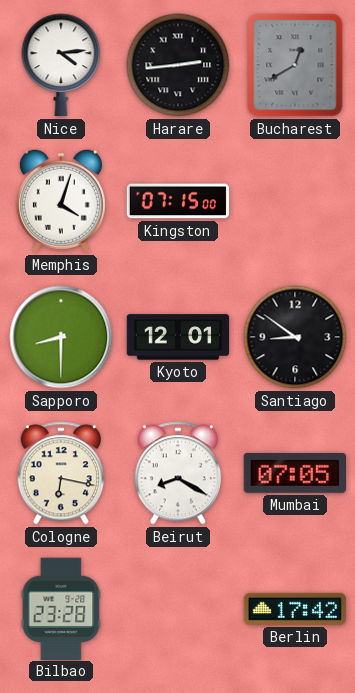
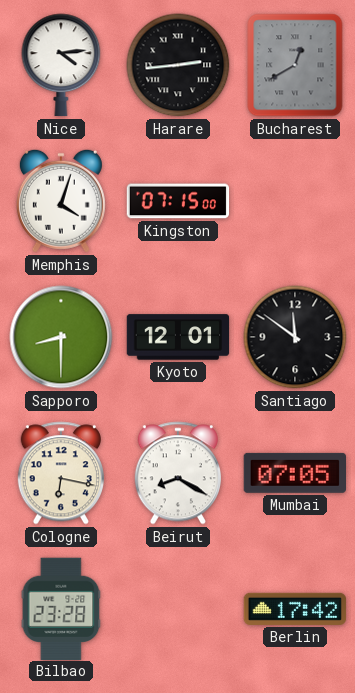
Santiago: 8:51 -> 11:51 (295, 337)
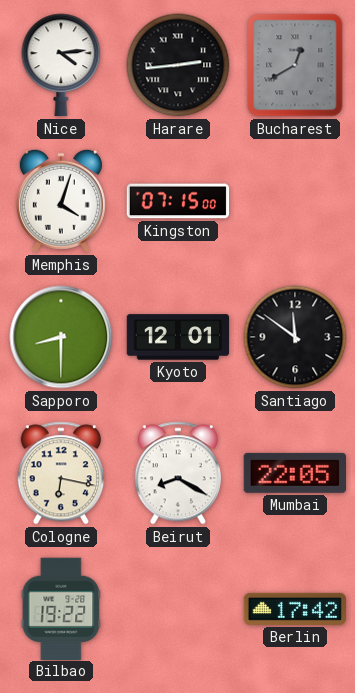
Mumbai: 07:05 -> 22:05 (294, 473)
Bilbao: 23:28 -> 19:22 (61, 608)
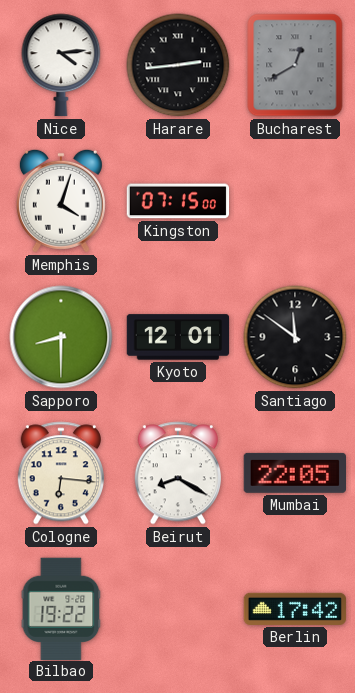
Cologne: 6:17 -> 6:16 (61, 473)
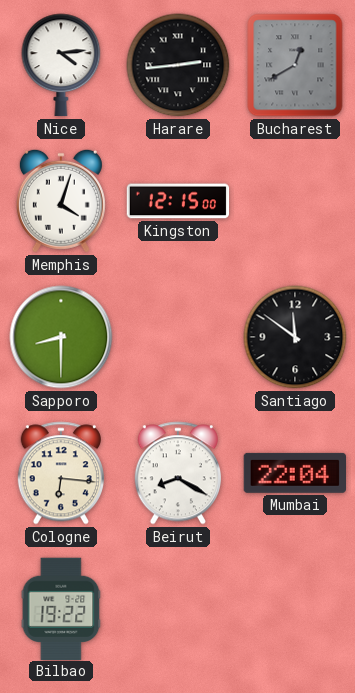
Kingston: 07:15 -> 12:15 (178, 201)
Kyoto: 12:01 -> none (178, 337)
Mumbai: 22:05 -> 22:04 (294, 473)
Berlin: 17:42 -> none (295, 609)
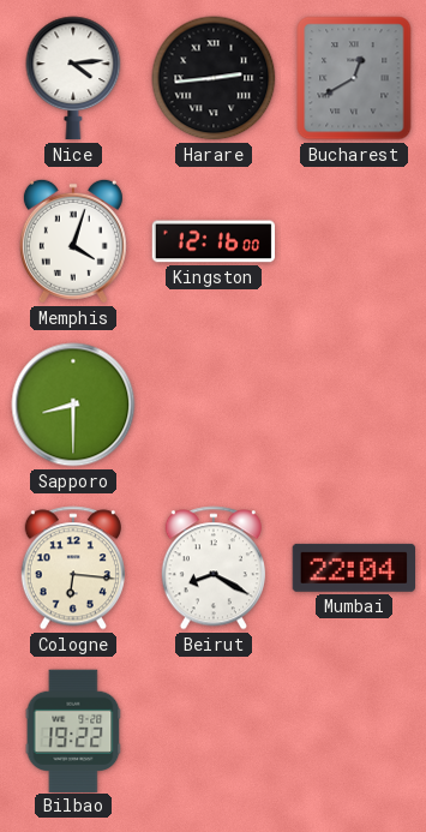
Kingston: 12:15 -> 12:16 (214, 241)
Santiago: 11:51 -> none (295, 337)
